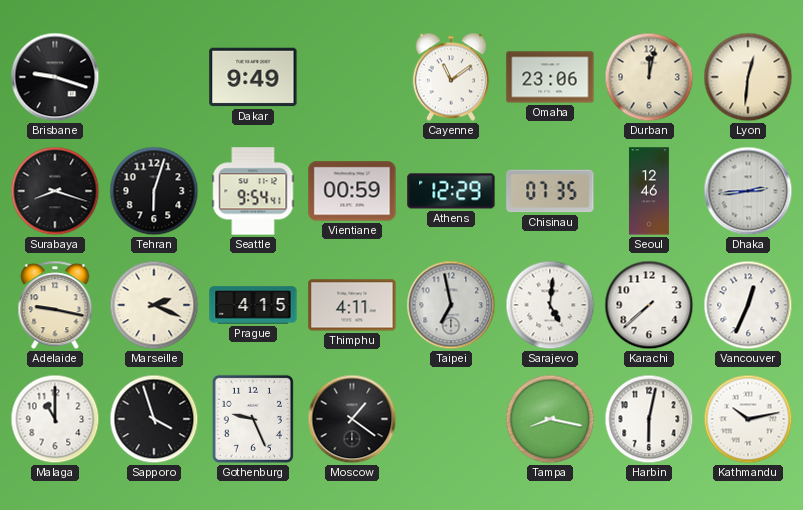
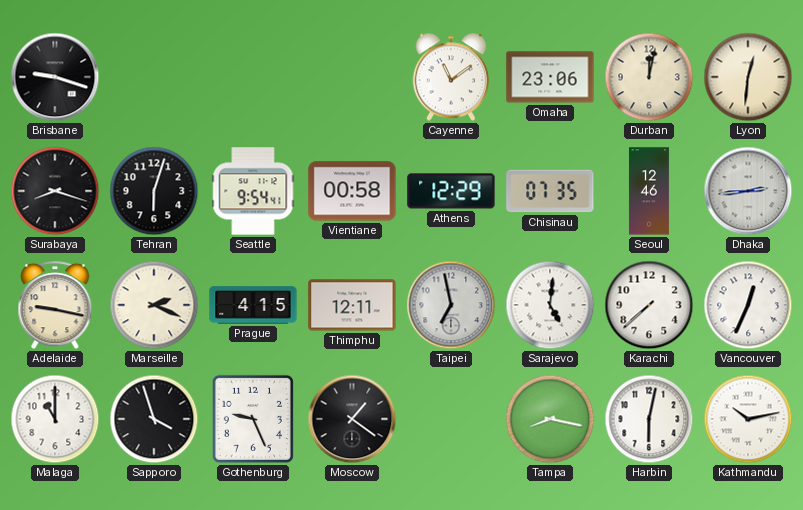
Dakar: 9:49 -> none (253, 77)
Vientiane: 00:59 -> 00:58 (352, 191)
Thimphu: 4:11 -> 12:11 (352, 305)
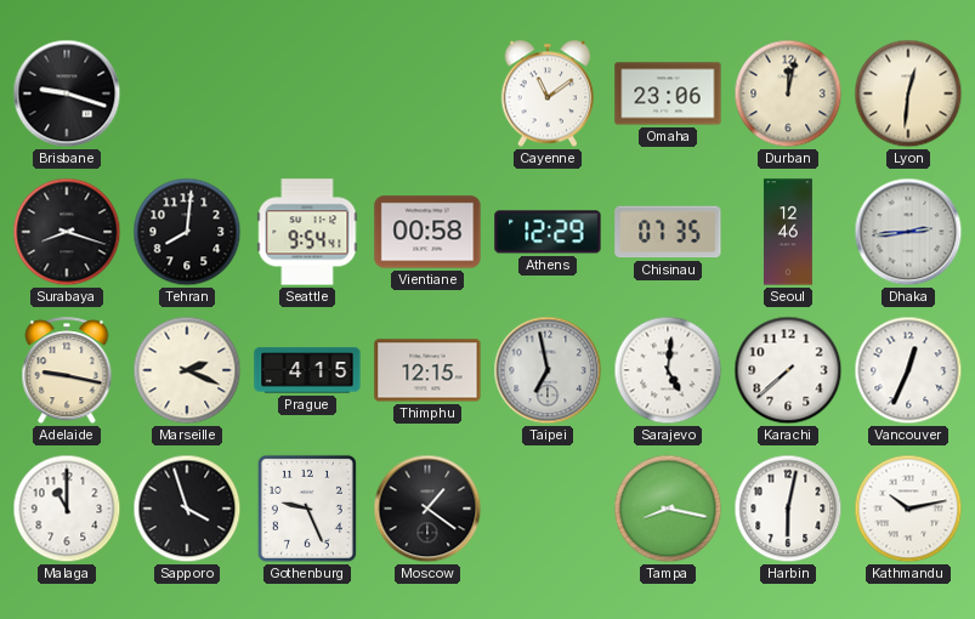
Tehran: 6:03 -> 8:01 (187, 232)
Thimphu: 12:11 -> 12:15 (427, 370)
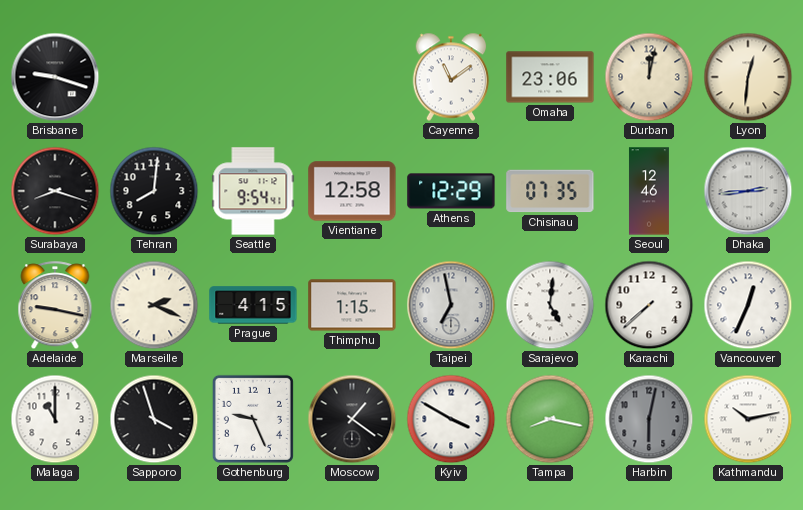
Vientiane: 00:58 -> 12:58 (352, 191)
Thimphu: 12:15 -> 1:15 (352, 305)
Kyiv: none -> 3:50 (451, 419)
Harbin dial: white -> grey (649, 419)
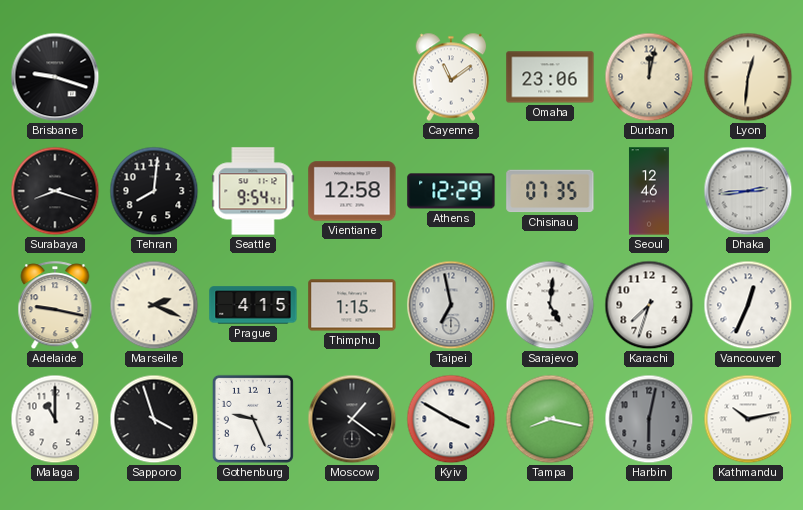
Karachi: 7:38 -> 7:33 (649, 305)
